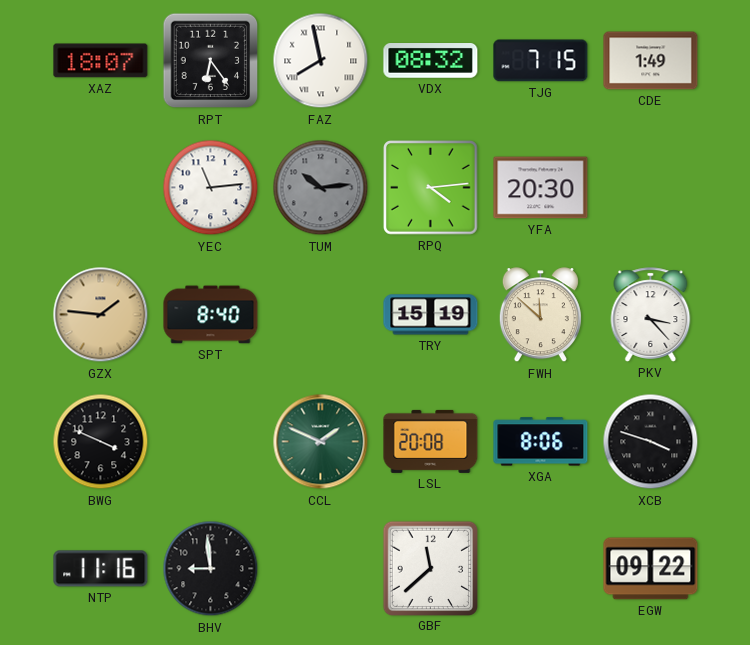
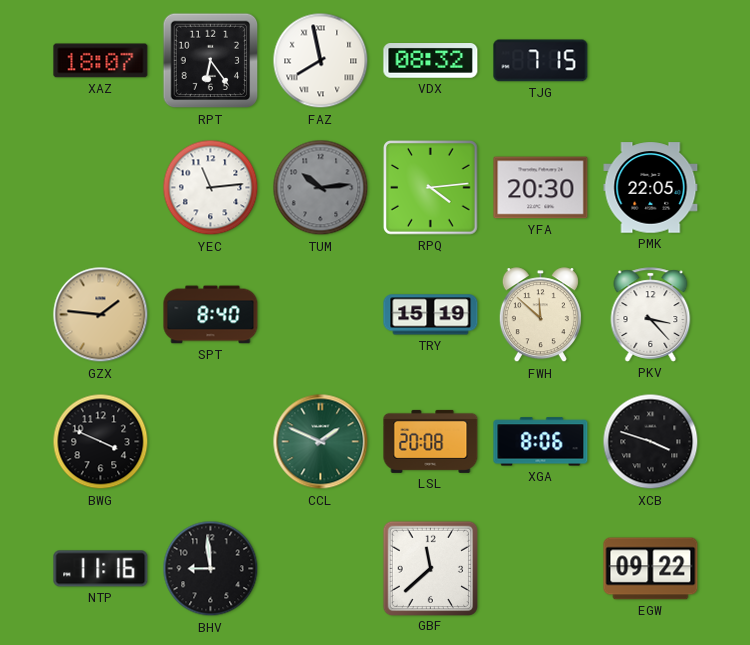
CDE: 1:49 -> none (651, 61)
PMK: none -> 22:05 (651, 188)
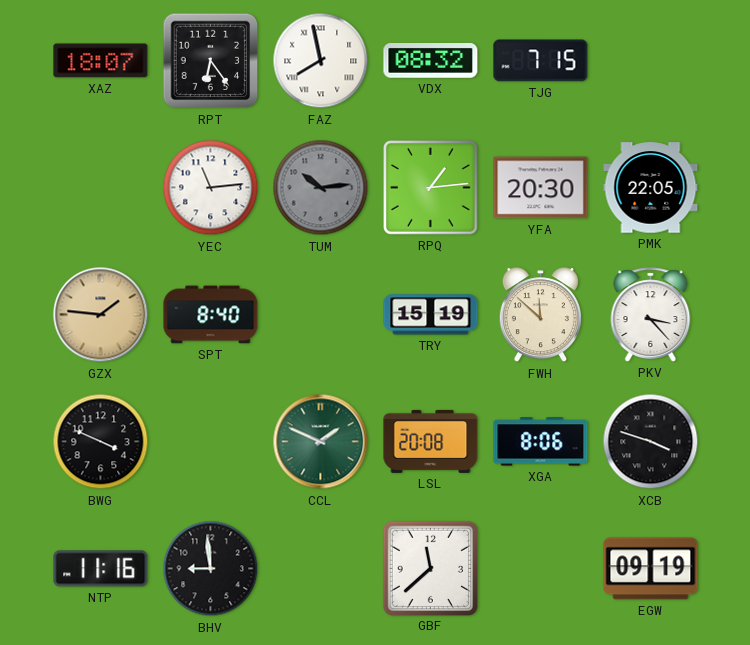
RPQ: 4:14 -> 1:14 (431, 188)
EGW: 09:22 -> 09:19 (651, 569)
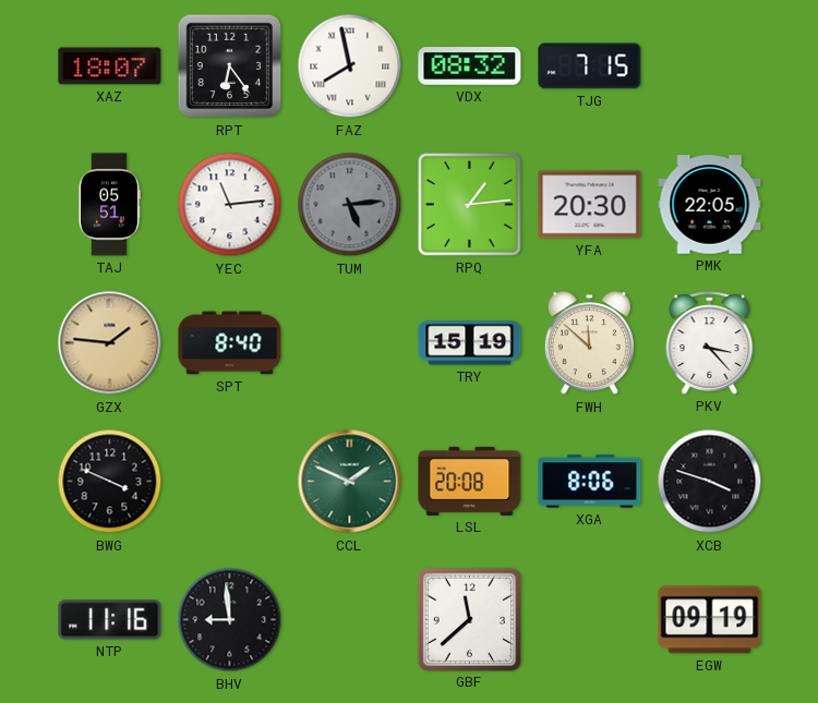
TAJ: none -> 05:51 (109, 205)
TUM: 10:14 -> 5:14 (350, 205)
